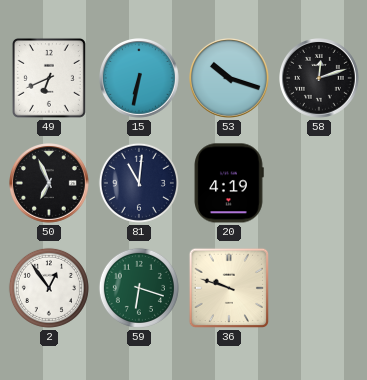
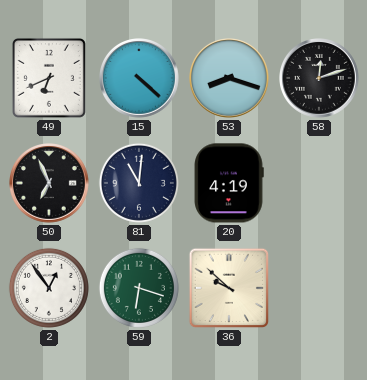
15: 6:32 -> 4:22 (140, 79)
53: 10:18 -> 8:18 (230, 79)
36: 9:48 -> 9:52 (229, 288)
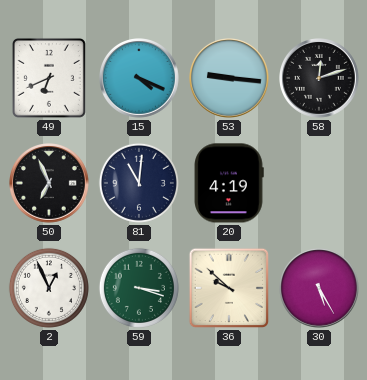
15: 4:22 -> 4:19 (140, 79)
53: 8:18 -> 9:16 (230, 79)
2: 12:54 -> 12:56 (49, 288)
59: 6:18 -> 3:18 (139, 288)
30: none -> 5:25 (320, 289)
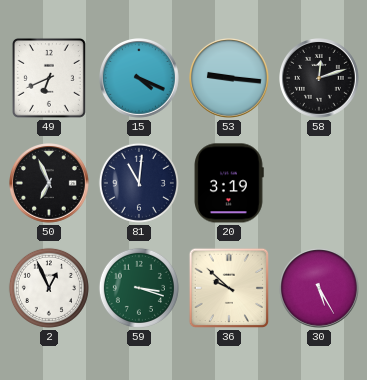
20: 4:19 -> 3:19 (229, 183)
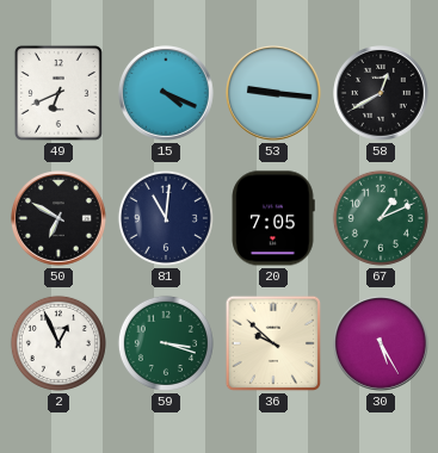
58: 12:12 -> 12:40 (382, 94)
50: 6:56 -> 6:50 (60, 219)
20: 3:19 -> 7:05 (273, 218)
67: none -> 1:11 (381, 218)
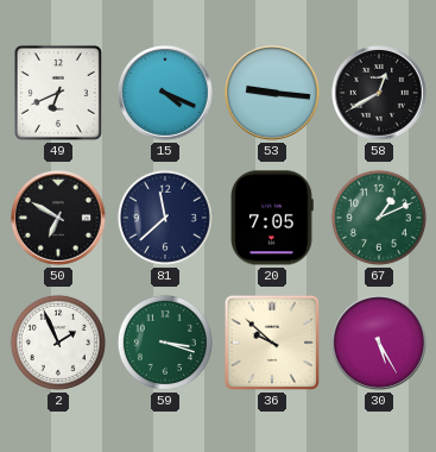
81: 11:01 -> 11:38 (165, 218)
2: 12:56 -> 1:56 (58, 343)
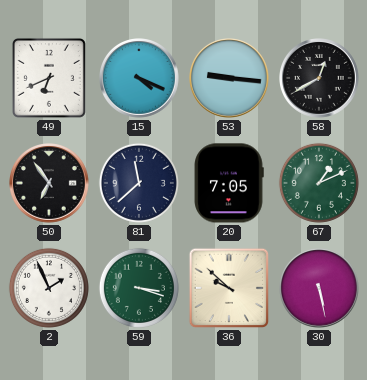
50: 6:50 -> 6:54 (50, 184)
30: 5:25 -> 5:28 (320, 289)
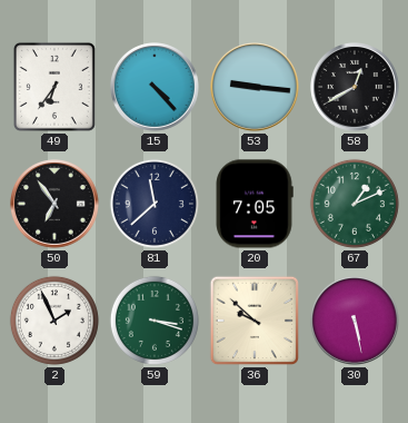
49: 6:41 -> 6:36 (54, 87)
15: 4:19 -> 4:23 (156, 88)
